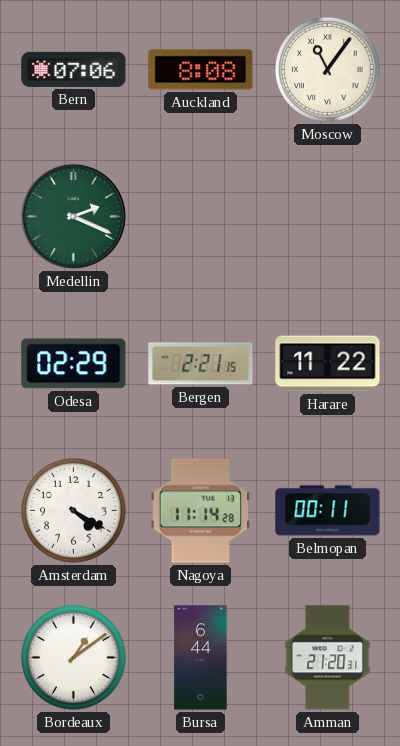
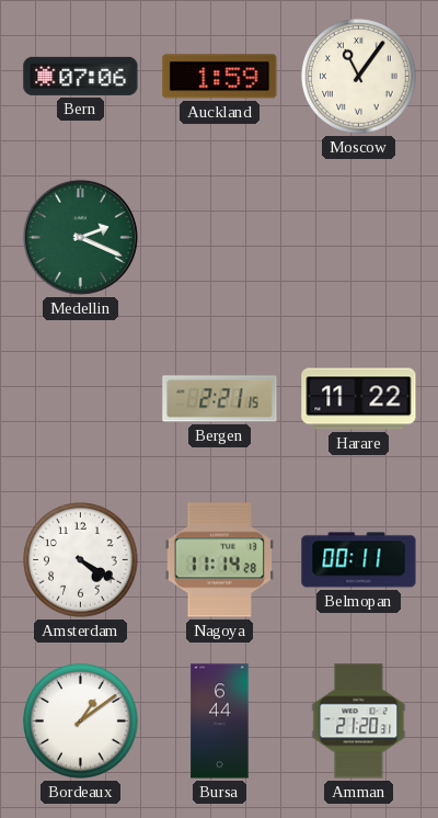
Auckland: 8:08 -> 1:59 (220, 77)
Odesa: 02:29 -> none (74, 364)
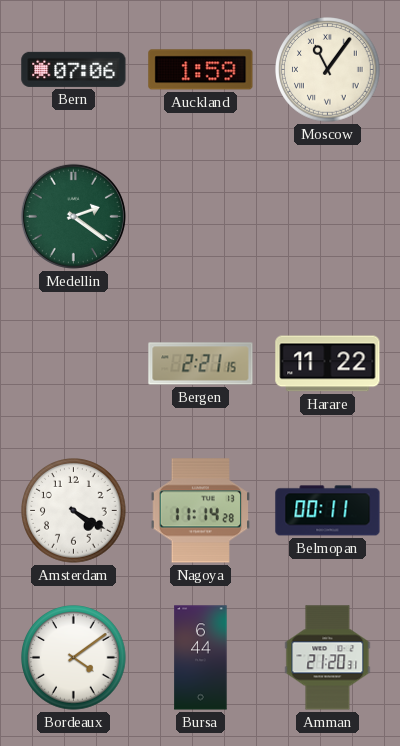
Medellin: 2:19 -> 2:21 (73, 216)
Bordeaux: 1:09 -> 4:09 (74, 658)
